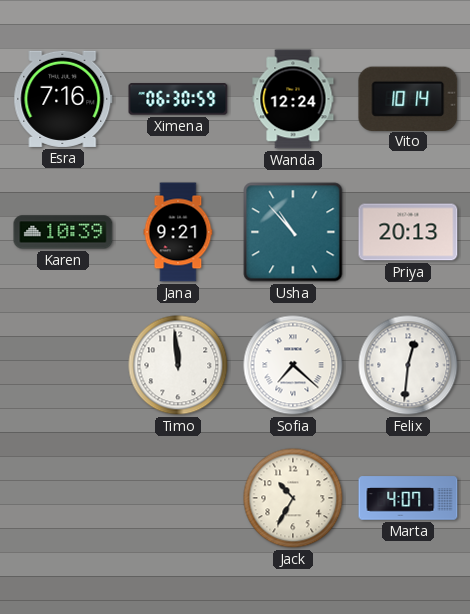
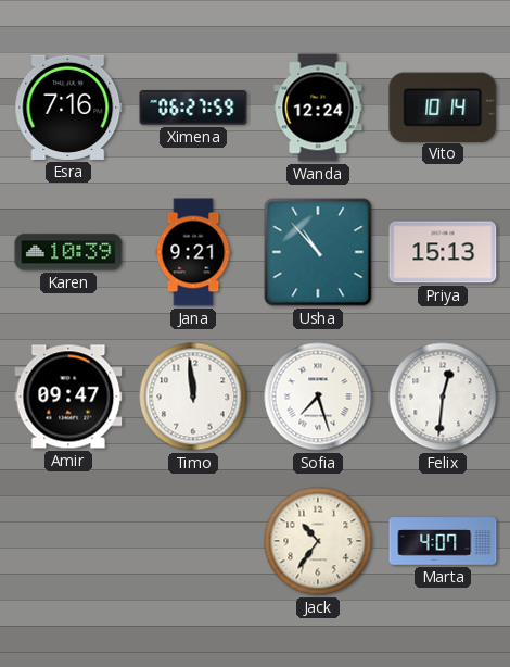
Ximena: 06:30 -> 06:27 (193, 108)
Priya: 20:13 -> 15:13 (443, 252)
Amir: none -> 09:47 (68, 397)
Sofia: 7:22 -> 7:27 (318, 397)
Jack: 10:35 -> 10:36 (318, 541)
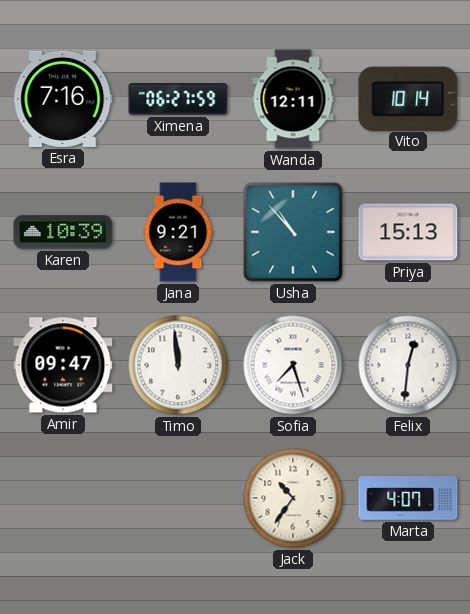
Wanda: 12:24 -> 12:11 (293, 99)
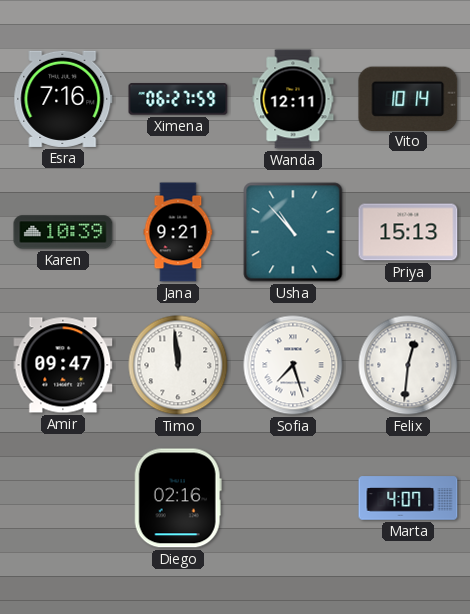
Diego: none -> 02:16 (178, 498)
Jack: 10:36 -> none (293, 498)
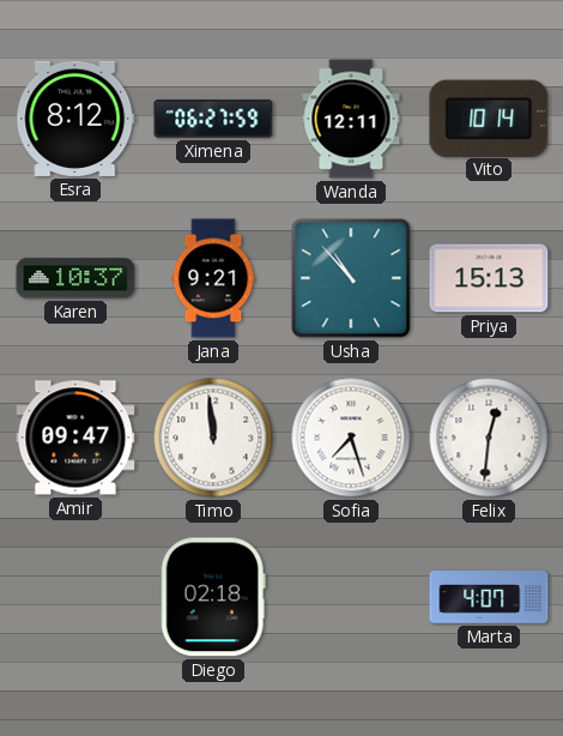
Esra: 7:16 -> 8:12 (75, 119)
Karen: 10:39 -> 10:37 (75, 278)
Diego: 02:16 -> 02:18 (213, 597)
